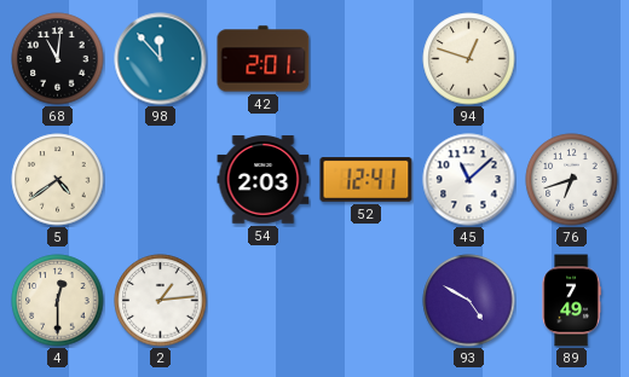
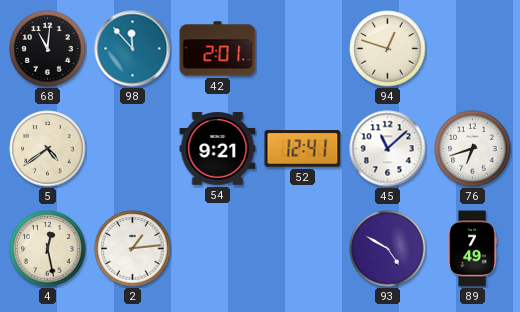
54: 2:03 -> 9:21 (218, 149)
4: 12:30 -> 12:28 (48, 249)
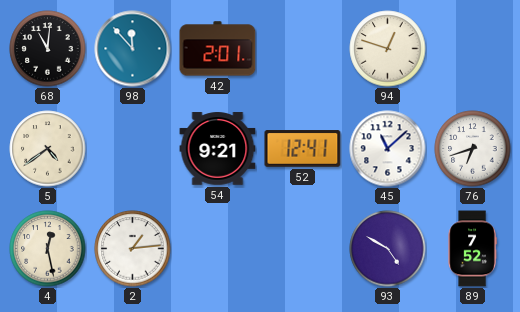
89: 7:49 -> 7:52 (472, 249)
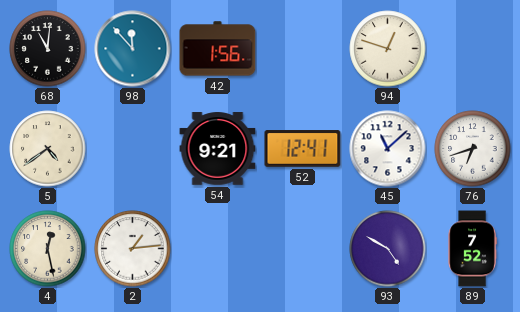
42: 2:01 -> 1:56 (218, 49)
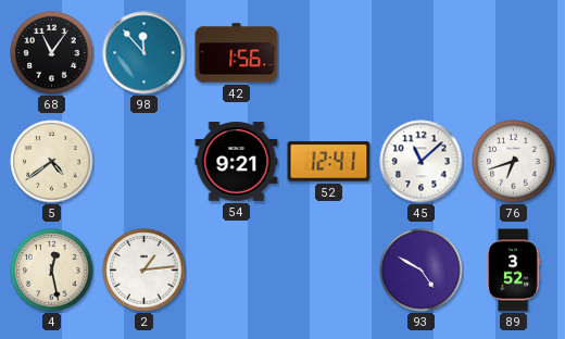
68: 11:01 -> 11:06 (52, 53)
94: 12:48 -> none (388, 49)
89: 7:52 -> 3:52 (513, 271)
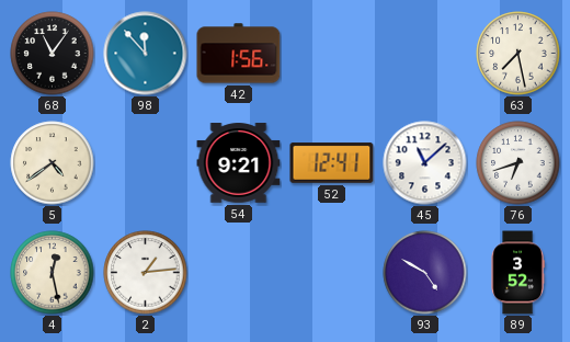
63: none -> 7:28 (518, 54)
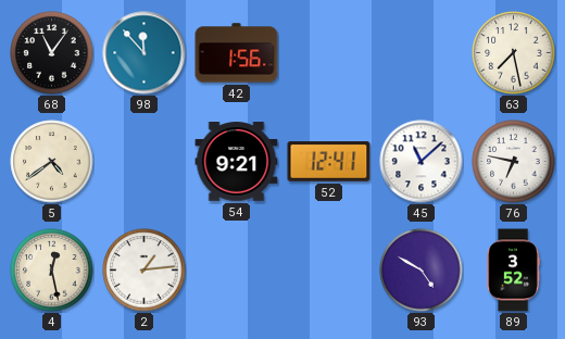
76: 6:42 -> 6:47 (514, 162)
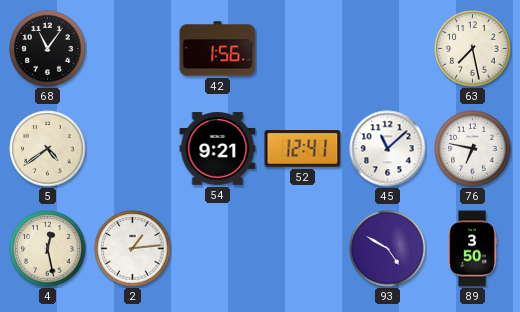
98: 11:53 -> none (145, 53)
89: 3:52 -> 3:50 (472, 249)
